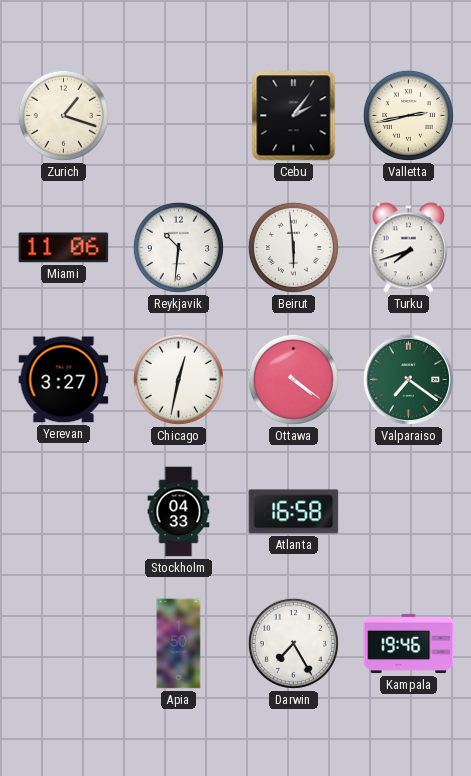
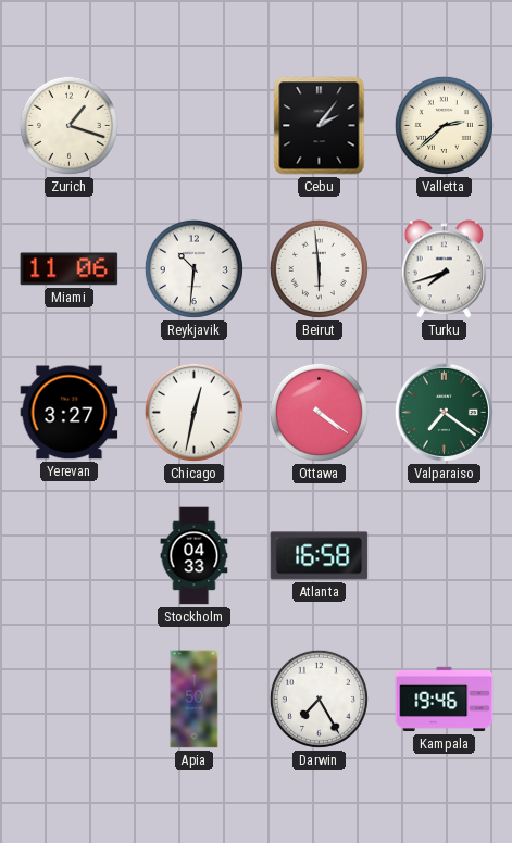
Valletta: 2:43 -> 2:38 (444, 125)
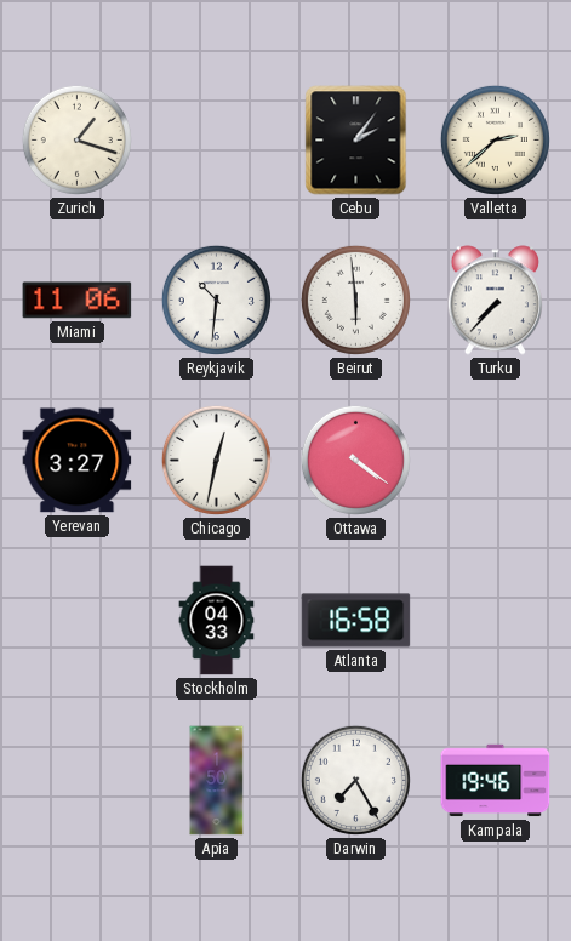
Turku: 7:42 -> 7:37 (495, 301)
Valparaiso: 7:21 -> none (444, 412)
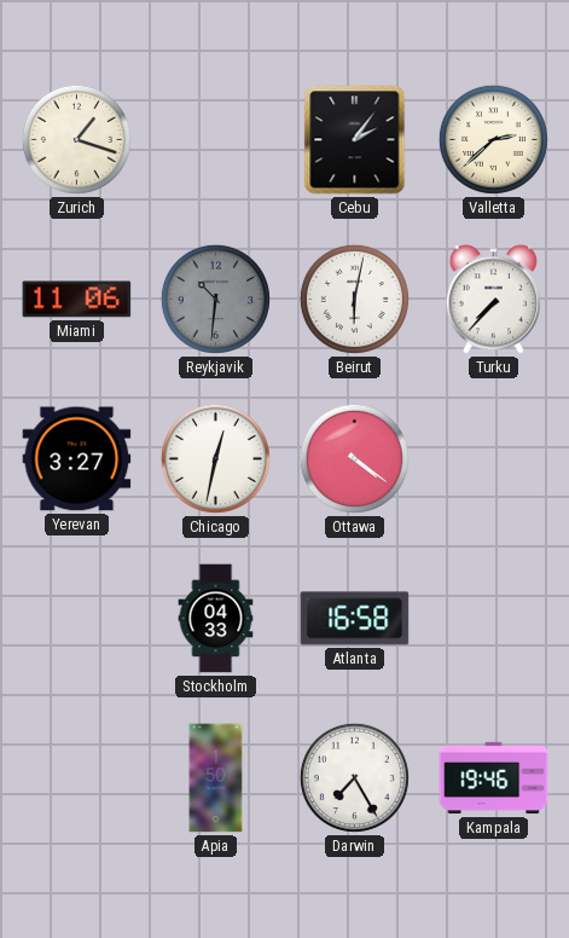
Reykjavik dial: white -> grey (215, 299)
Beirut: 5:59 -> 6:02 (354, 299)
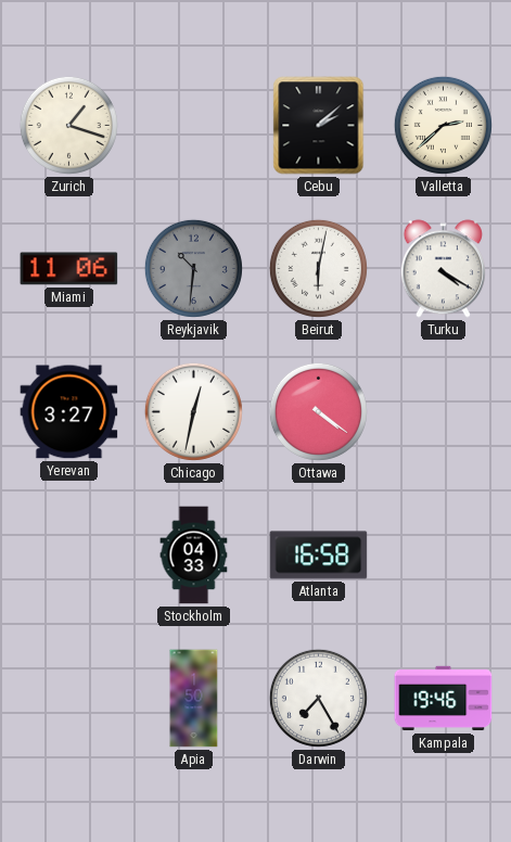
Cebu: 2:06 -> 2:08 (319, 126)
Turku: 7:37 -> 4:20 (443, 269)
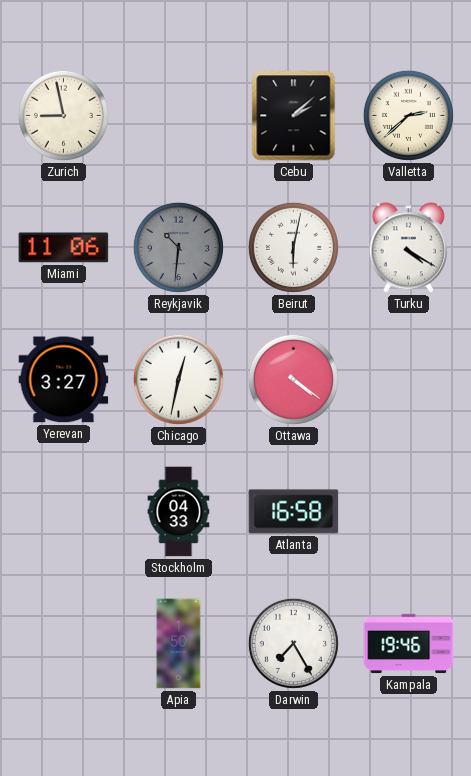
Zurich: 1:18 -> 8:58 (63, 115)
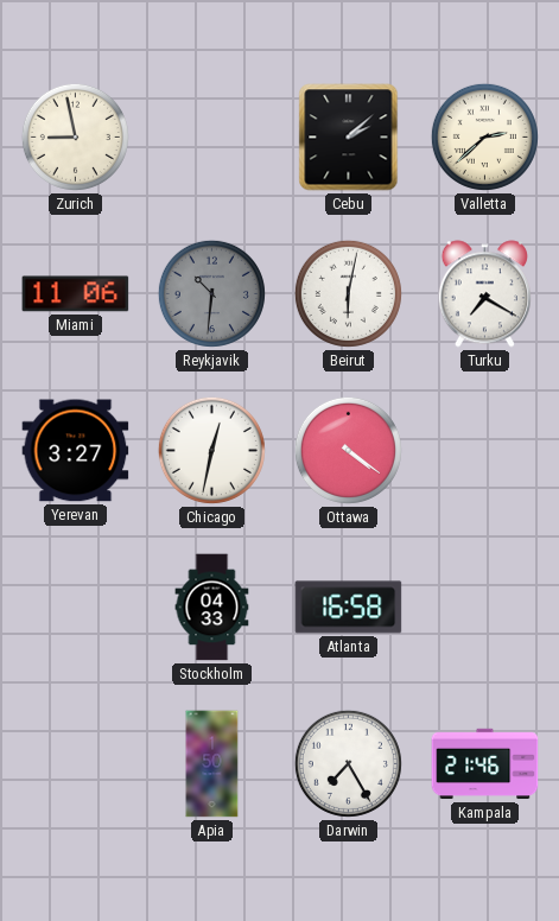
Turku: 4:20 -> 7:20 (484, 294)
Kampala: 19:46 -> 21:46 (485, 764)
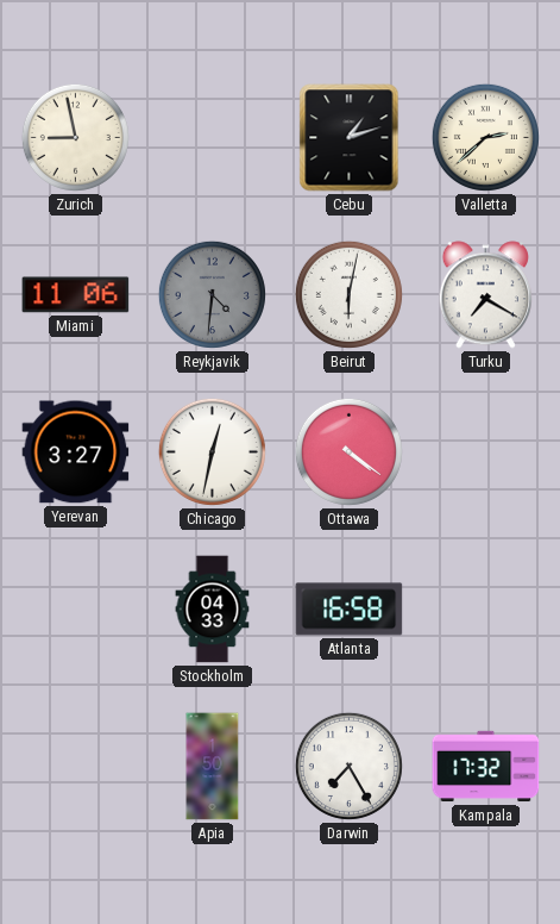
Cebu: 2:08 -> 1:12 (350, 138)
Reykjavik: 10:31 -> 4:31 (212, 294)
Kampala: 21:46 -> 17:32 (486, 767)
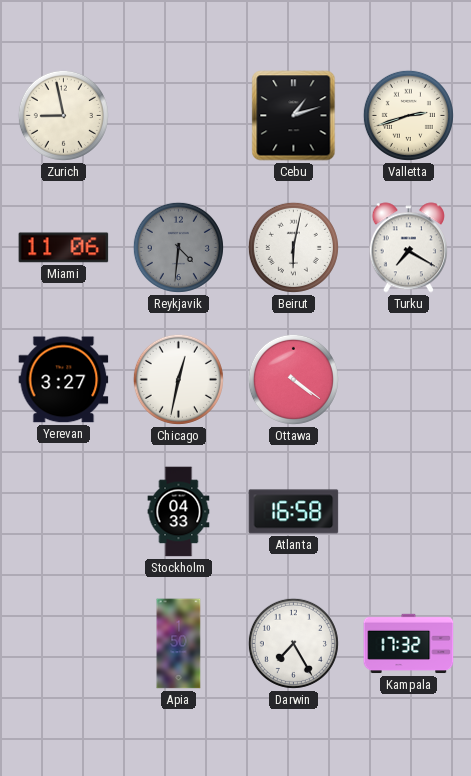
Valletta: 2:38 -> 2:42 (408, 115)
